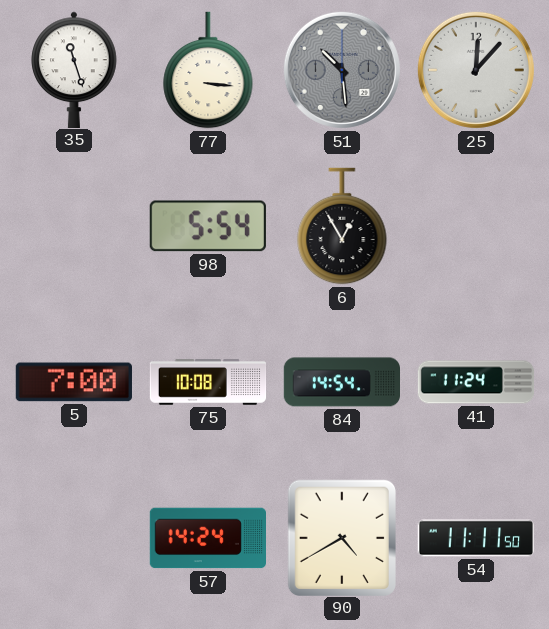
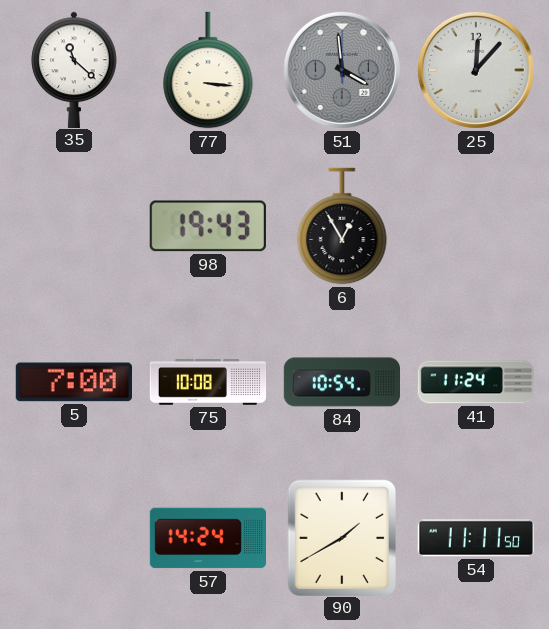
35: 11:27 -> 11:22 (74, 69)
51: 10:29 -> 3:59 (342, 70)
98: 5:54 -> 19:43 (208, 226)
84: 14:54 -> 10:54 (341, 382)
90: 4:40 -> 1:40 (341, 537)
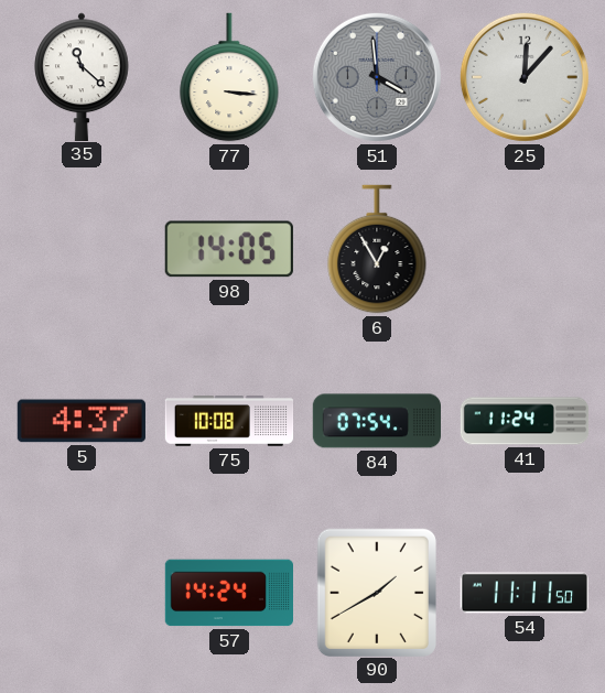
98: 19:43 -> 14:05 (229, 249)
5: 7:00 -> 4:37 (82, 421)
84: 10:54 -> 07:54 (376, 421)
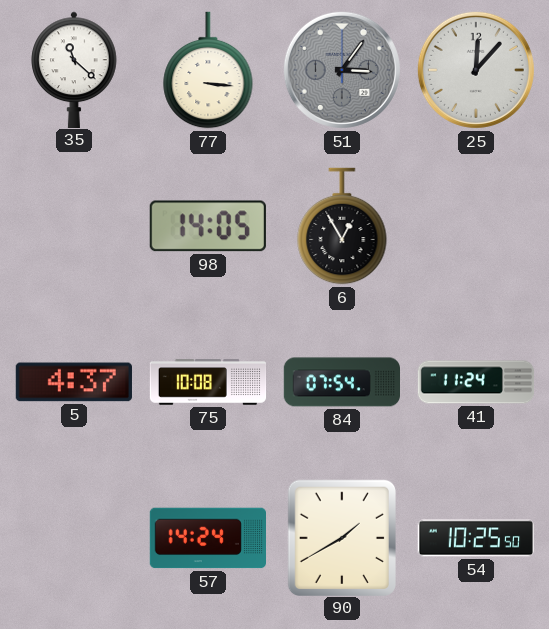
51: 3:59 -> 3:06 (342, 70)
54: 11:11 -> 10:25 (475, 538)
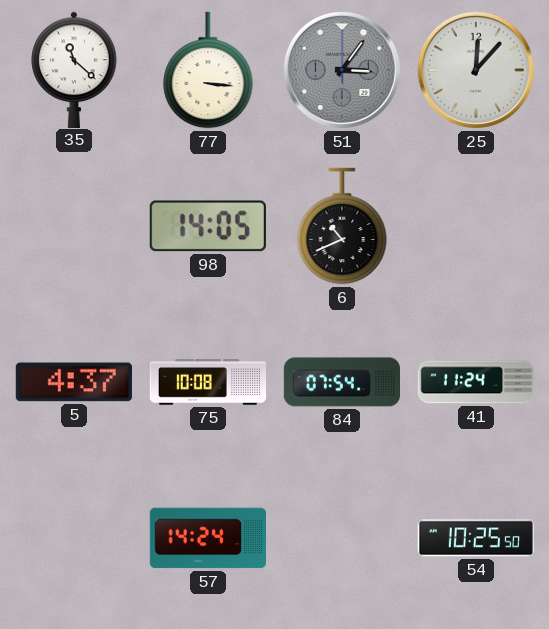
6: 12:55 -> 10:41 (342, 226)
90: 1:40 -> none (341, 537)
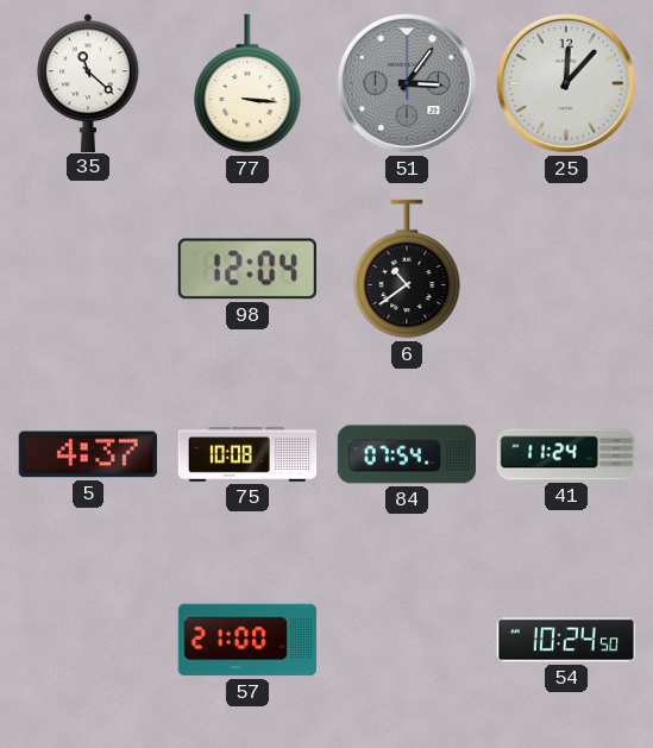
98: 14:05 -> 12:04 (247, 269)
6: 10:41 -> 10:39 (407, 269)
57: 14:24 -> 21:00 (246, 640)
54: 10:25 -> 10:24 (565, 640)
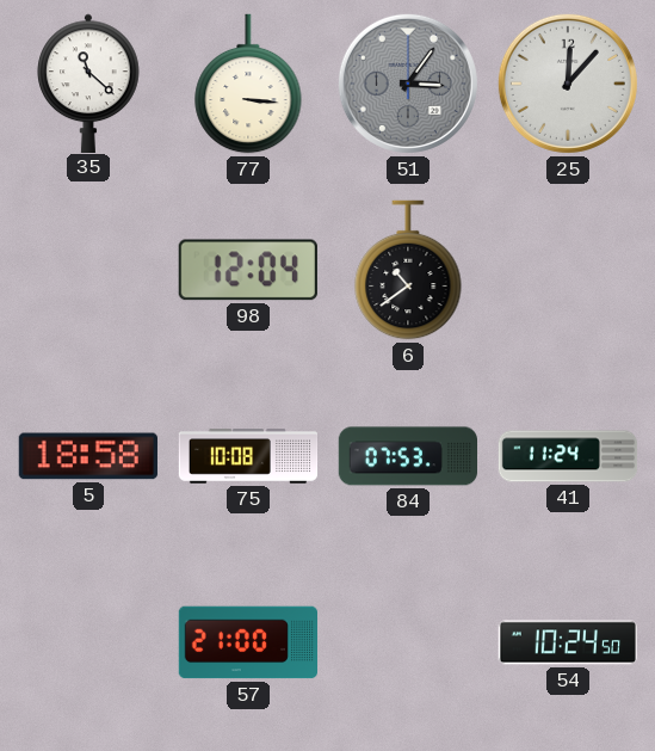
5: 4:37 -> 18:58 (88, 456)
84: 07:54 -> 07:53 (407, 456)
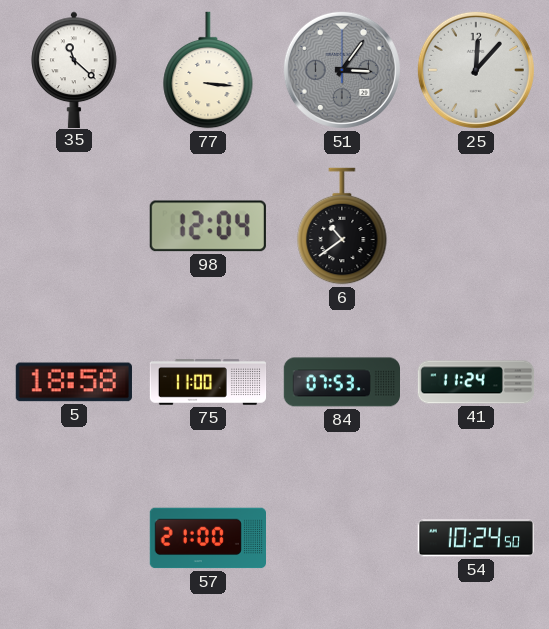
75: 10:08 -> 11:00 (208, 382)
